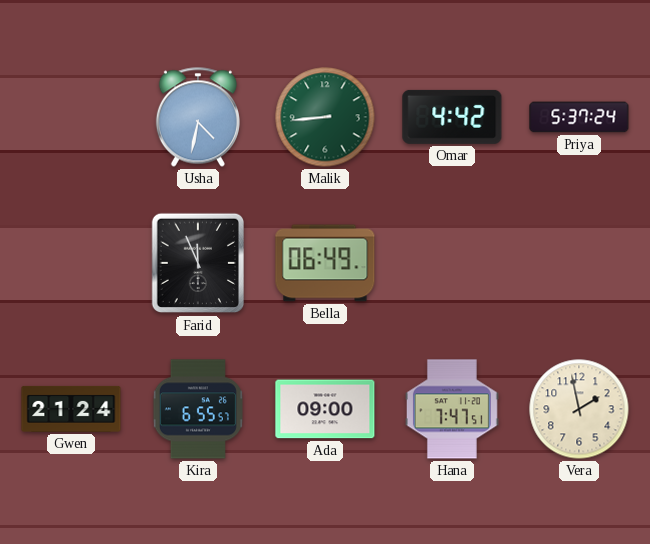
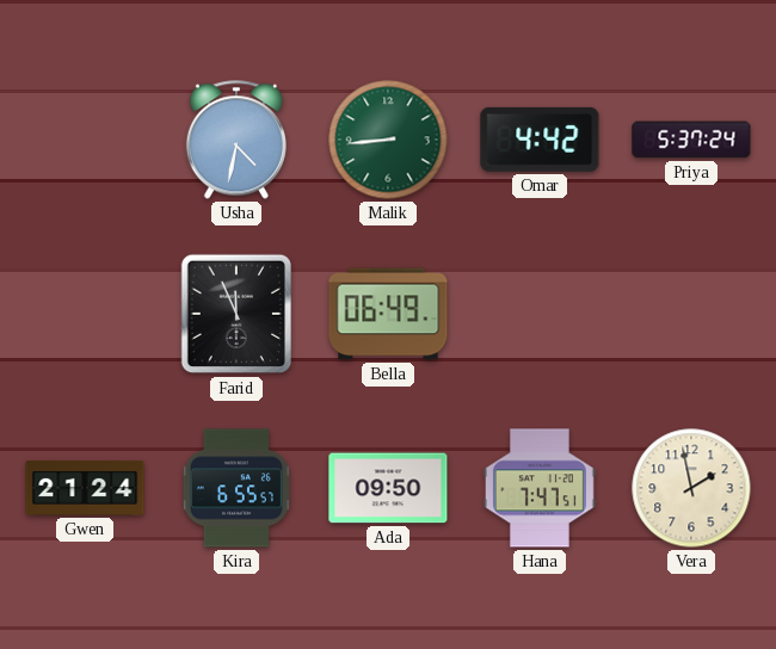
Ada: 09:00 -> 09:50 (388, 488)
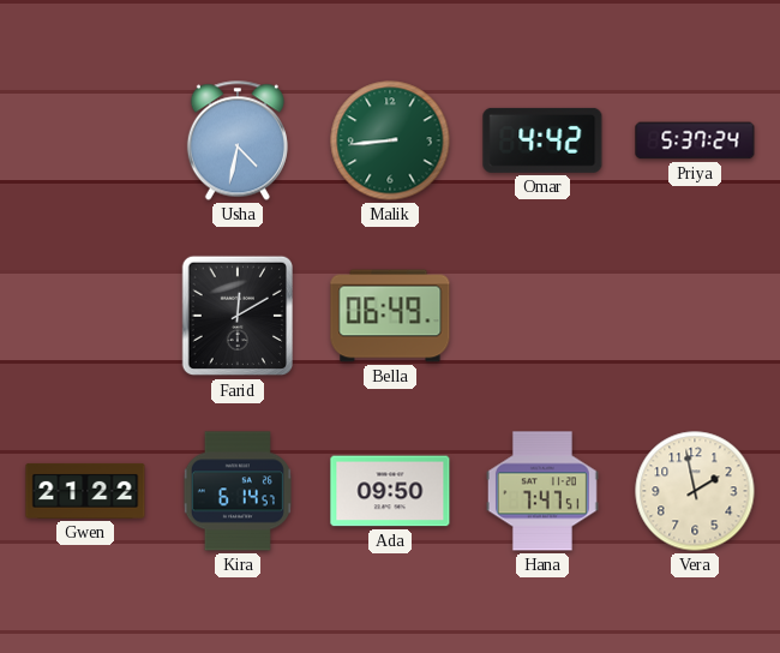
Farid: 11:56 -> 12:10 (236, 316)
Gwen: 21:24 -> 21:22 (85, 491)
Kira: 6:55 -> 6:14 (238, 491)
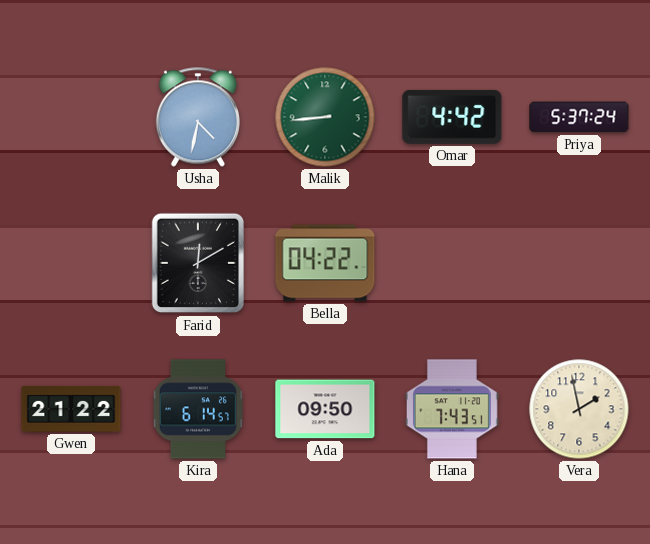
Bella: 06:49 -> 04:22 (325, 263)
Hana: 7:47 -> 7:43 (452, 409)
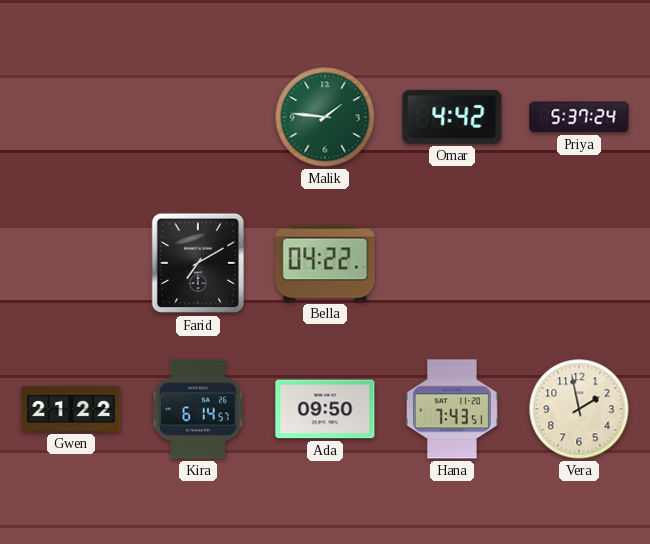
Usha: 4:32 -> none (198, 117)
Malik: 8:44 -> 1:46 (325, 117)
Farid: 12:10 -> 7:10 (197, 263)
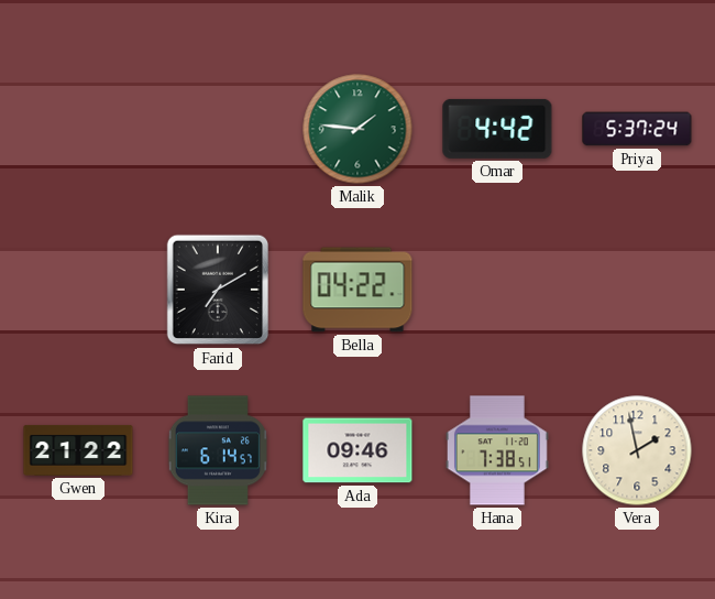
Ada: 09:50 -> 09:46 (358, 450)
Hana: 7:43 -> 7:38 (497, 450)
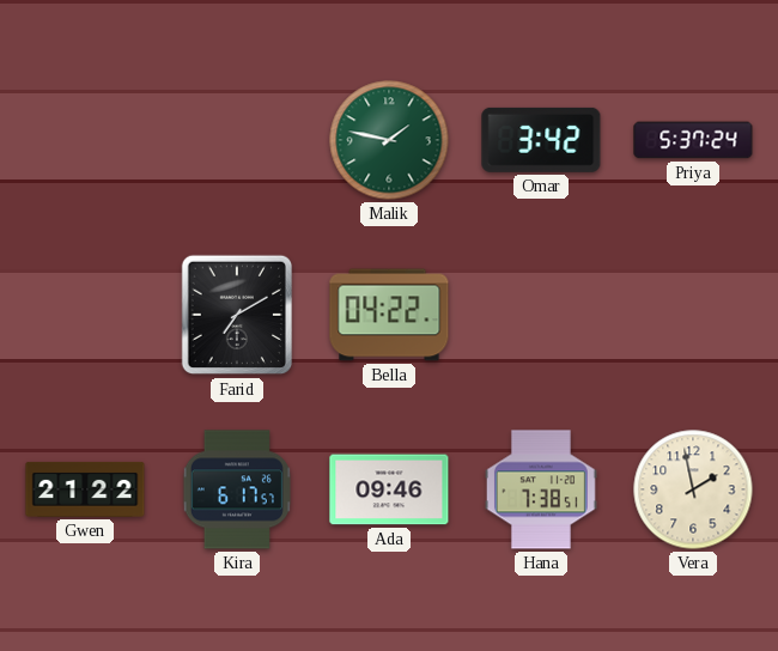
Malik: 1:46 -> 1:47 (389, 140)
Omar: 4:42 -> 3:42 (541, 140)
Kira: 6:14 -> 6:17 (237, 489)
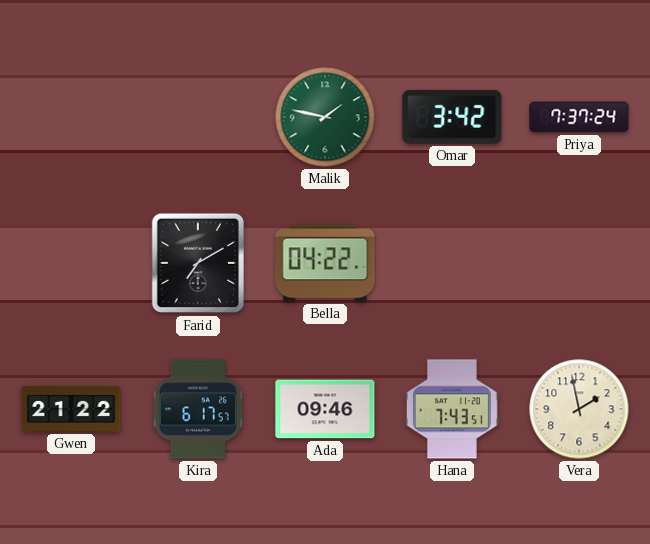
Priya: 5:37 -> 7:37 (579, 117)
Hana: 7:38 -> 7:43 (452, 409)
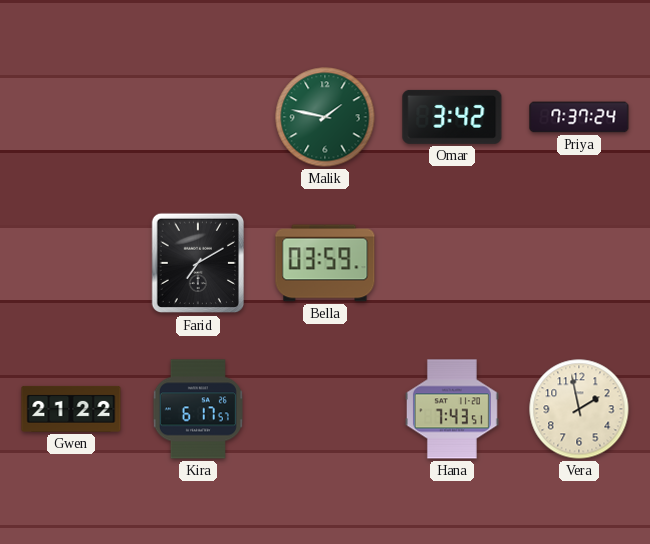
Bella: 04:22 -> 03:59 (325, 263)
Ada: 09:46 -> none (325, 409)
